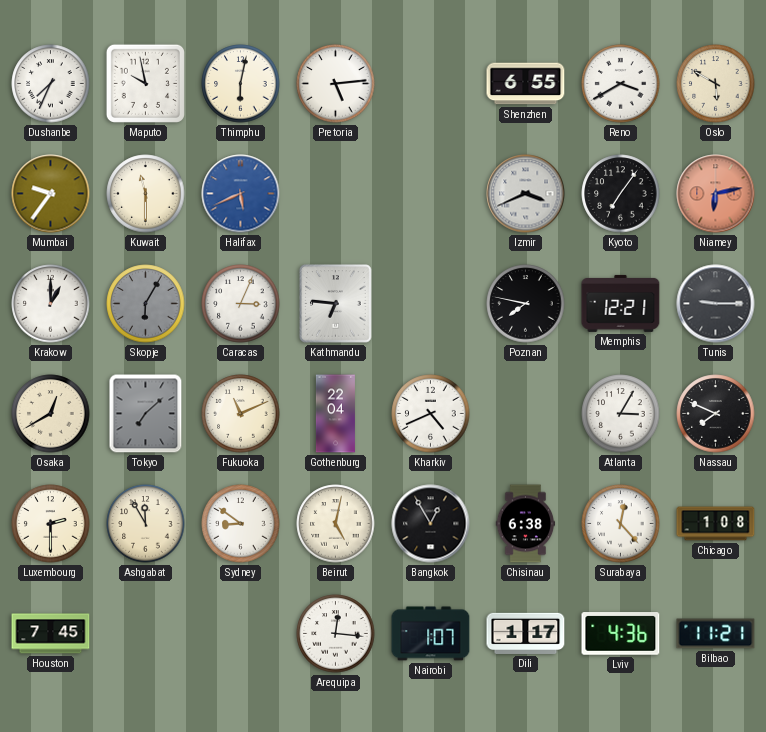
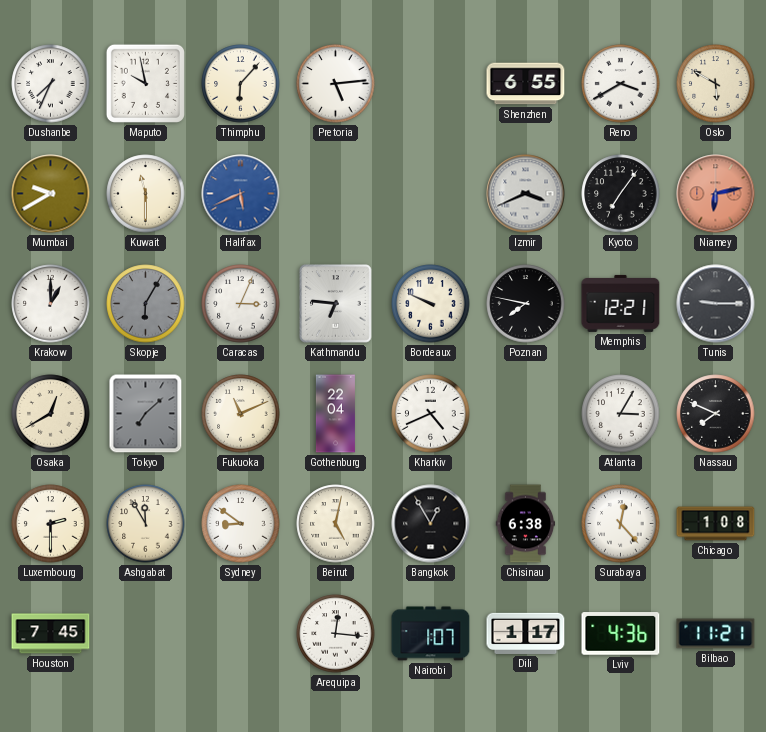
Thimphu: 6:02 -> 6:07 (241, 84)
Mumbai: 9:36 -> 9:40 (51, 194)
Bordeaux: none -> 9:49 (431, 304)
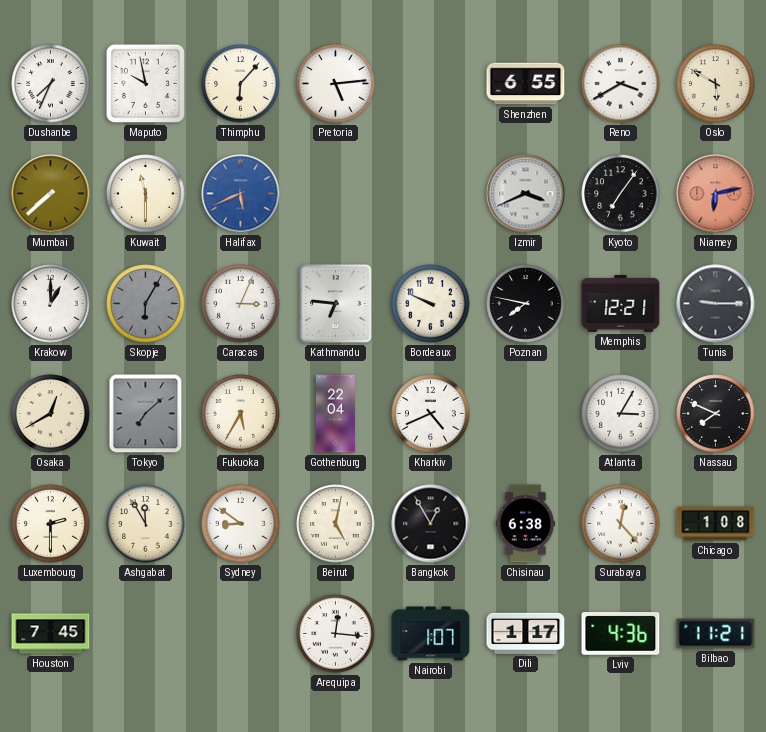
Mumbai: 9:40 -> 7:38 (51, 194)
Fukuoka: 11:11 -> 5:35 (241, 414)
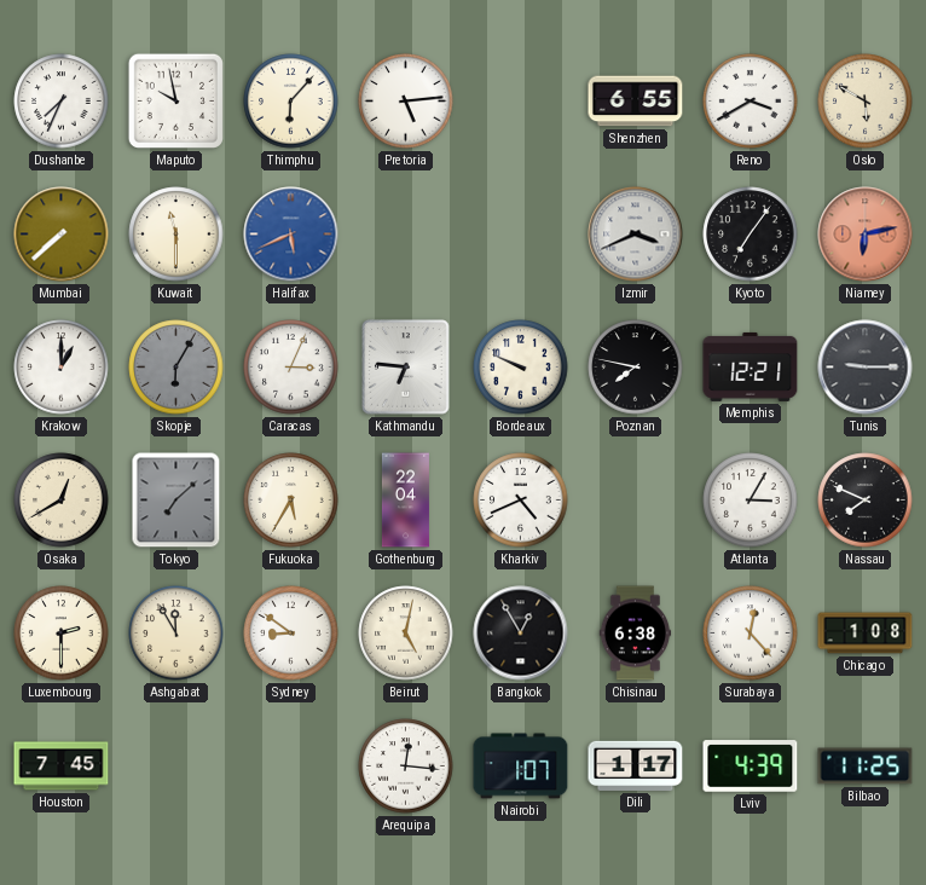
Lviv: 4:36 -> 4:39 (751, 767)
Bilbao: 11:21 -> 11:25 (866, 767)
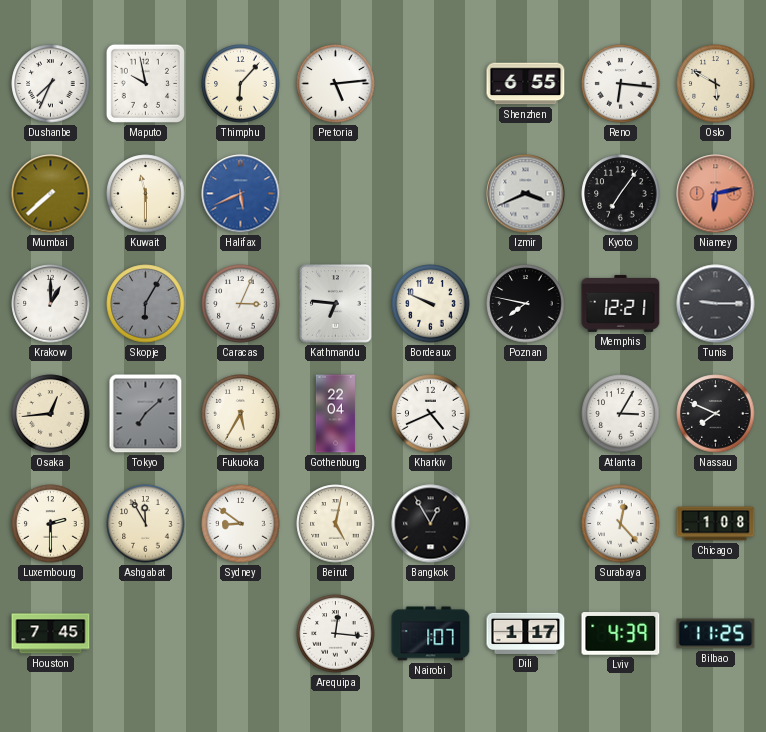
Reno: 3:40 -> 6:16 (621, 84)
Osaka: 12:40 -> 12:44 (51, 414)
Chisinau: 6:38 -> none (636, 634)
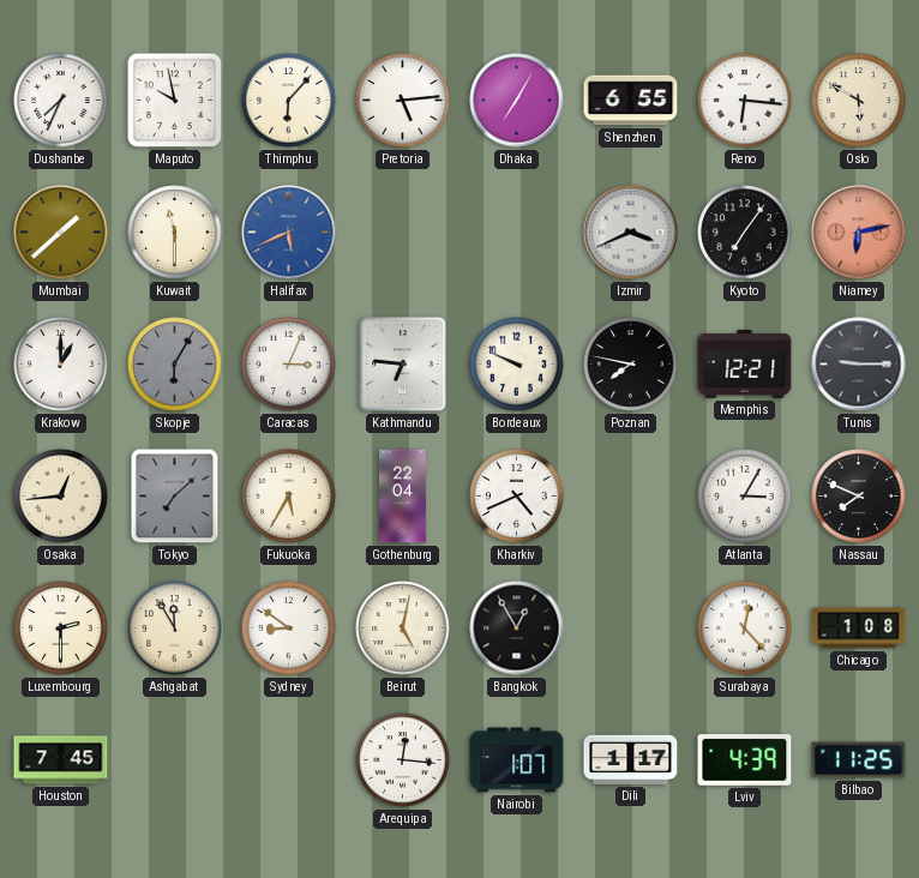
Dhaka: none -> 7:05 (517, 101)
Mumbai: 7:38 -> 1:38 (61, 233)
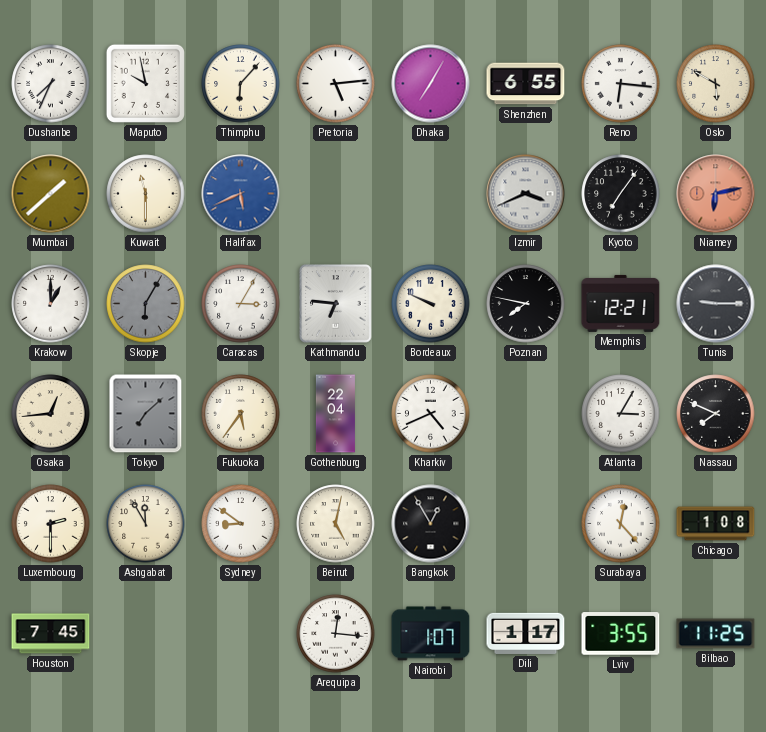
Caracas: 3:04 -> 3:05 (241, 304)
Fukuoka: 5:35 -> 5:36 (241, 414)
Lviv: 4:39 -> 3:55 (621, 634)
